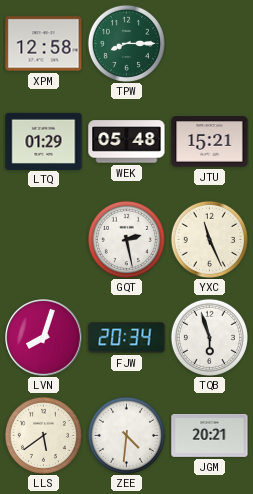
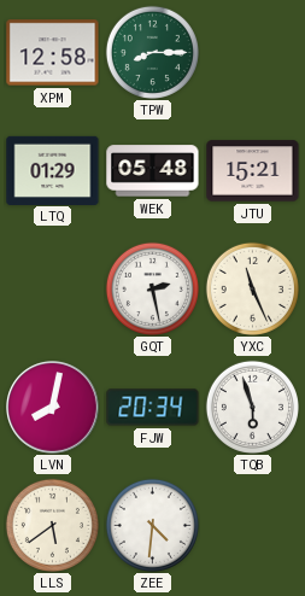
LVN: 8:03 -> 8:02 (53, 408)
JGM: 20:21 -> none (210, 435)
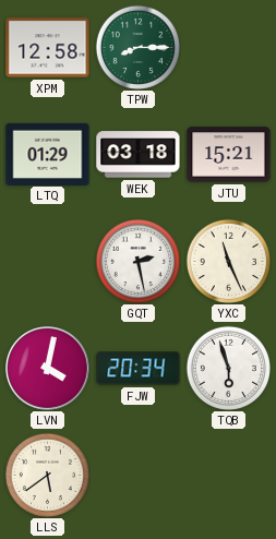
WEK: 05:48 -> 03:18 (139, 155)
LVN: 8:02 -> 4:02 (48, 369)
ZEE: 4:31 -> none (152, 525)
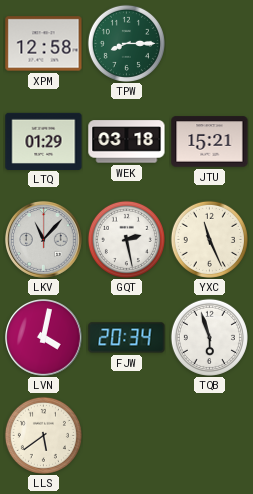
LKV: none -> 11:07 (44, 240)
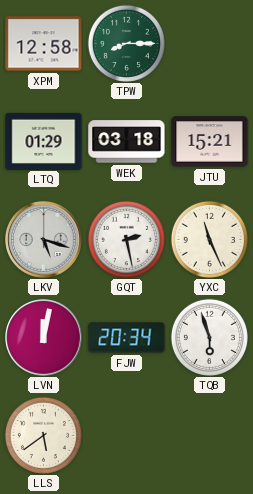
LKV: 11:07 -> 5:18 (44, 240)
LVN: 4:02 -> 12:02 (44, 338)
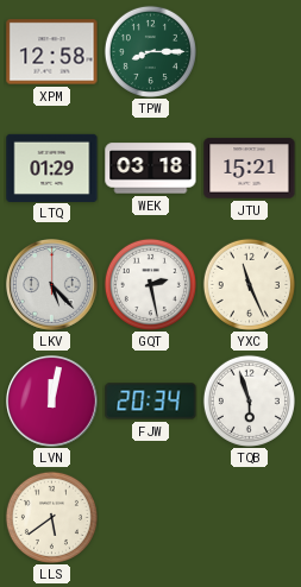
LKV: 5:18 -> 5:23 (52, 285)
